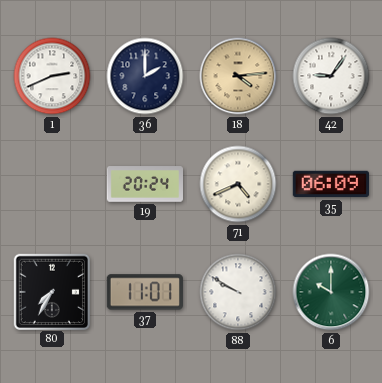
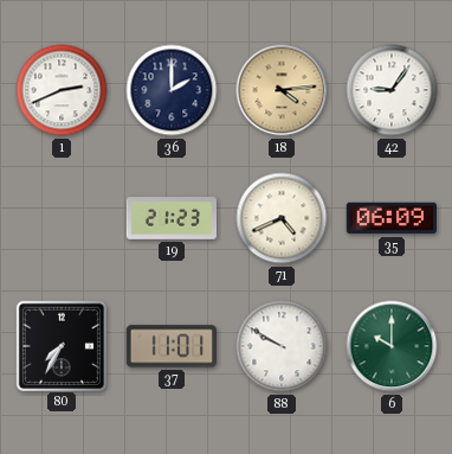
19: 20:24 -> 21:23 (172, 218)
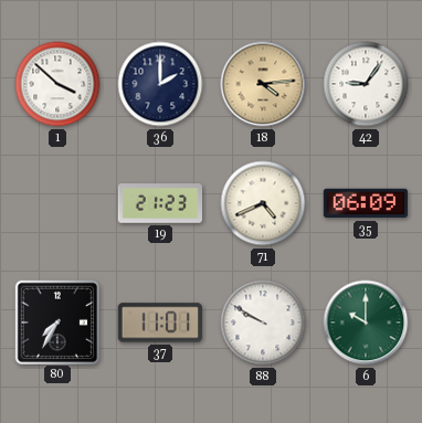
1: 2:41 -> 3:52 (57, 84)
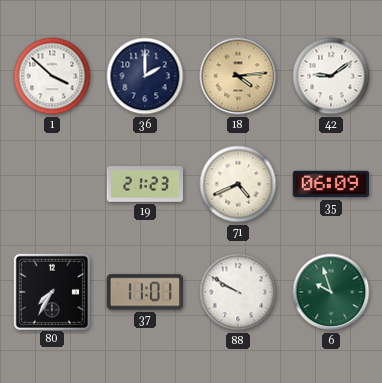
42: 9:06 -> 9:09 (331, 76)
6: 10:00 -> 9:57 (331, 292)
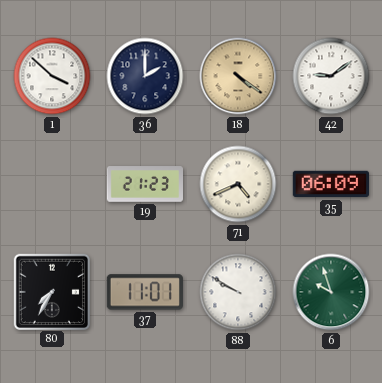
18: 4:14 -> 4:21 (238, 76)
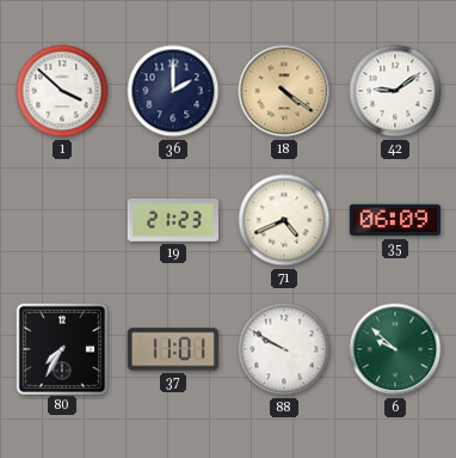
6: 9:57 -> 9:52 (395, 349)
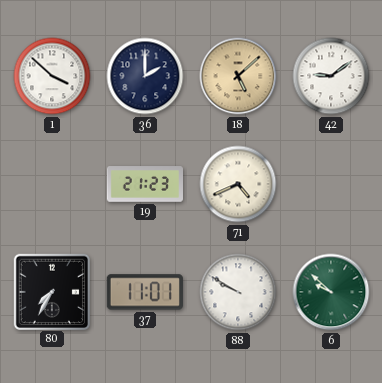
18: 4:21 -> 5:08 (238, 76)
35: 06:09 -> none (394, 220)
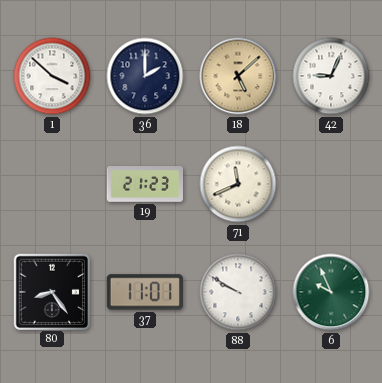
42: 9:09 -> 9:04 (331, 76)
71: 4:41 -> 11:41 (238, 184)
80: 7:35 -> 8:24 (51, 291)
6: 9:52 -> 9:56 (331, 292)
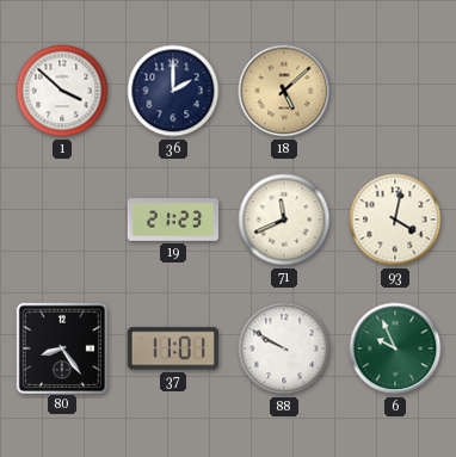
42: 9:04 -> none (331, 76)
93: none -> 4:02 (395, 220)
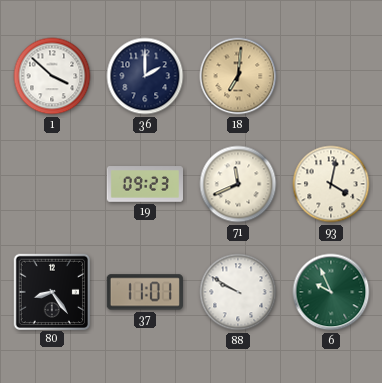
18: 5:08 -> 7:01 (238, 76)
19: 21:23 -> 09:23 (145, 184)
